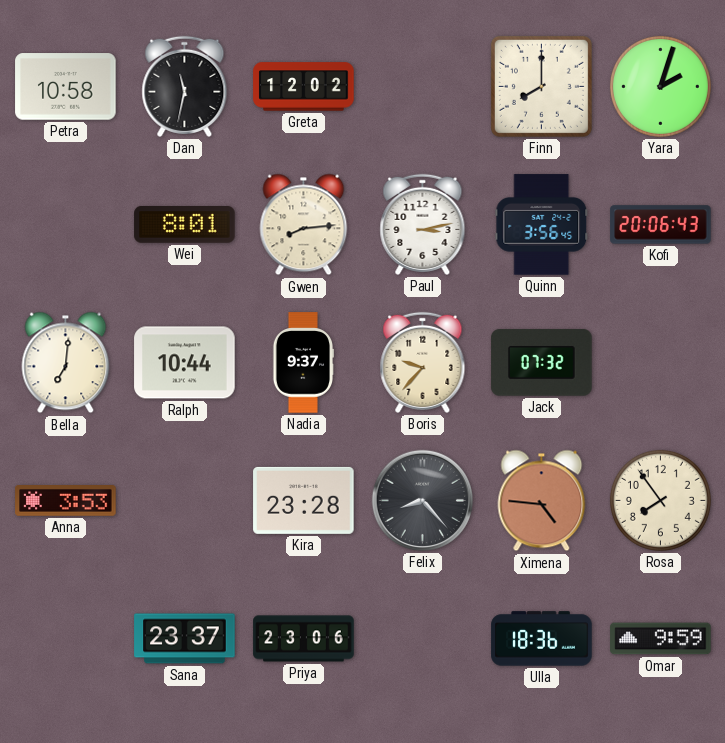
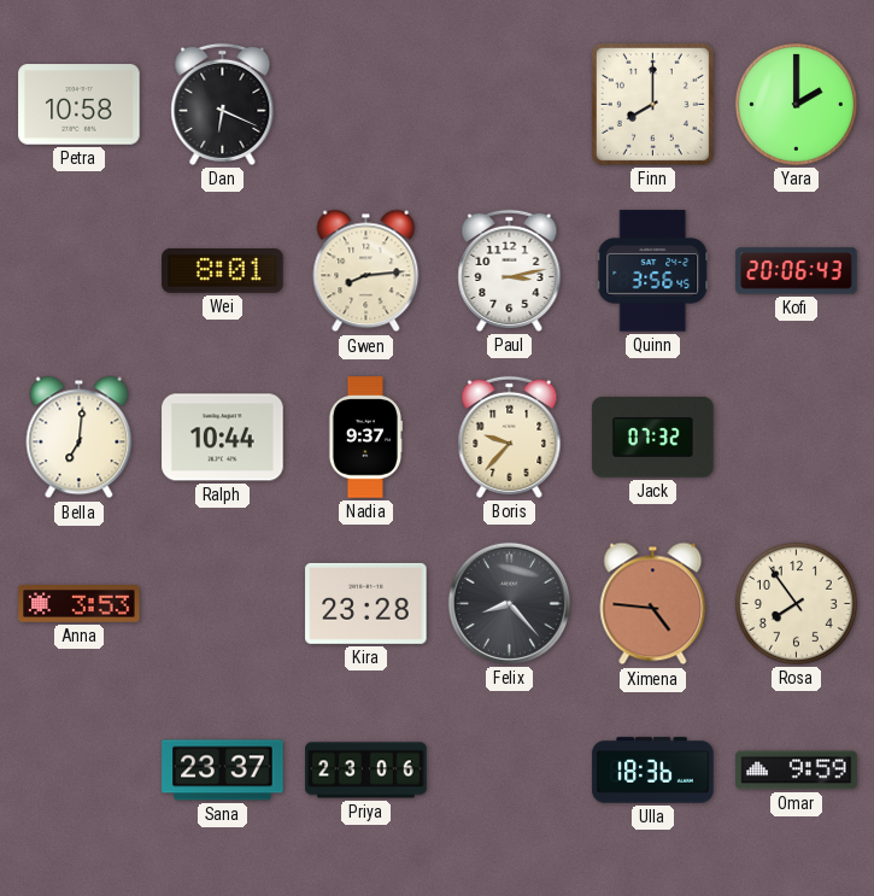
Dan: 11:32 -> 6:19 (223, 104)
Greta: 12:02 -> none (304, 87)
Yara: 2:03 -> 2:00 (796, 104)
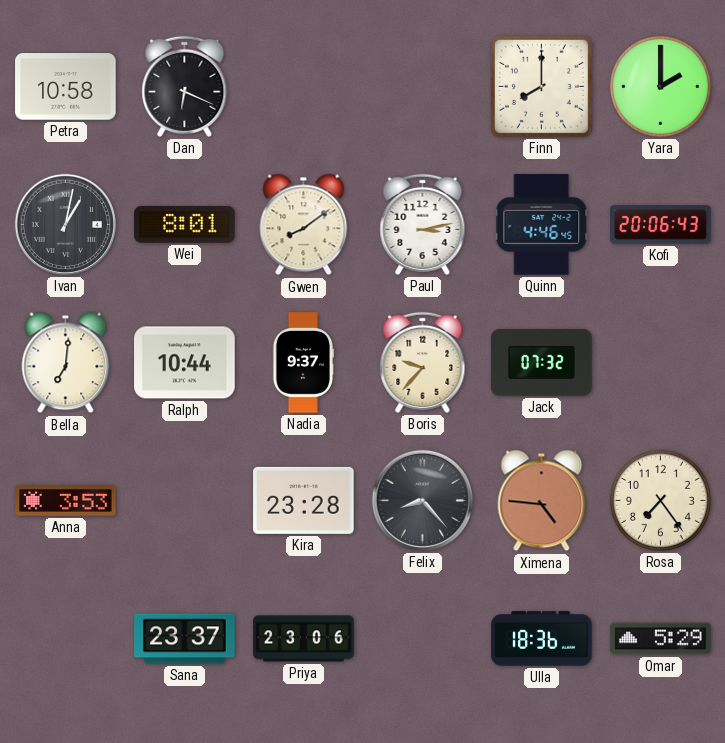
Ivan: none -> 1:02 (65, 224)
Gwen: 8:14 -> 8:09 (304, 225)
Quinn: 3:56 -> 4:46 (542, 225)
Rosa: 7:54 -> 7:24 (660, 500)
Omar: 9:59 -> 5:29 (661, 639)
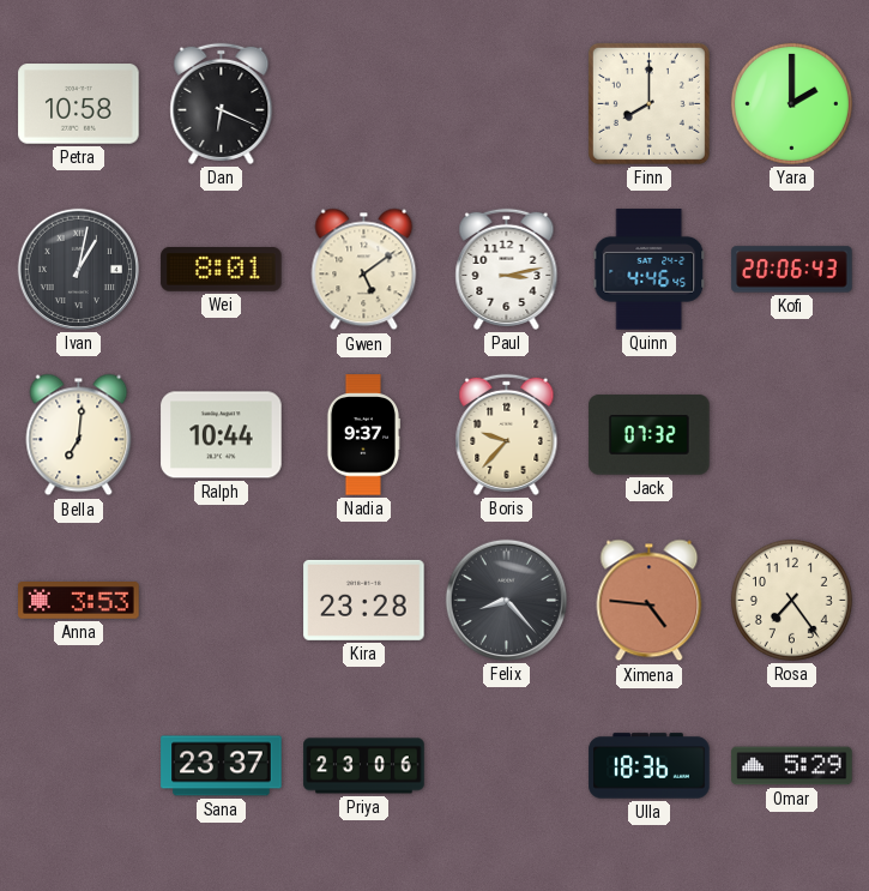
Gwen: 8:09 -> 5:09 (364, 270)
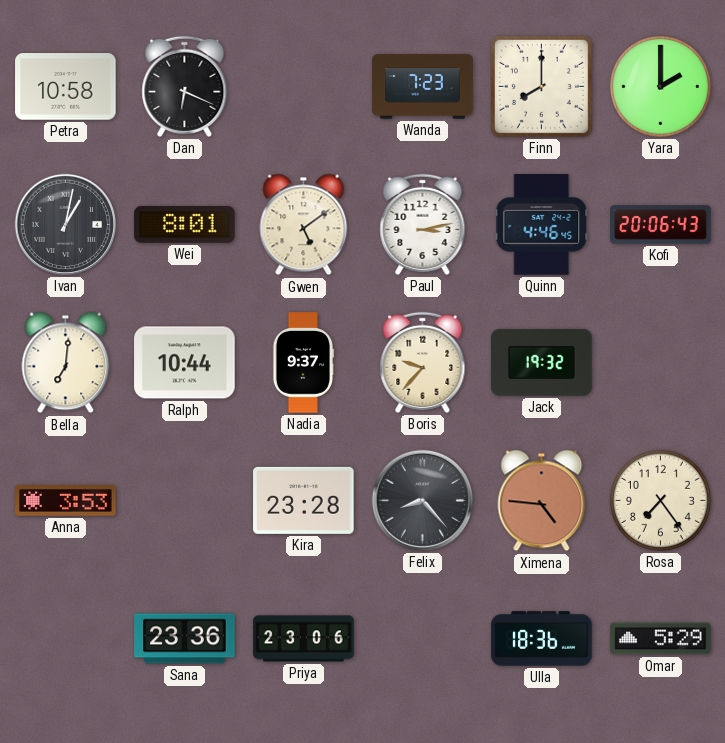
Wanda: none -> 7:23 (423, 87)
Jack: 07:32 -> 19:32 (542, 363)
Sana: 23:37 -> 23:36 (185, 639)
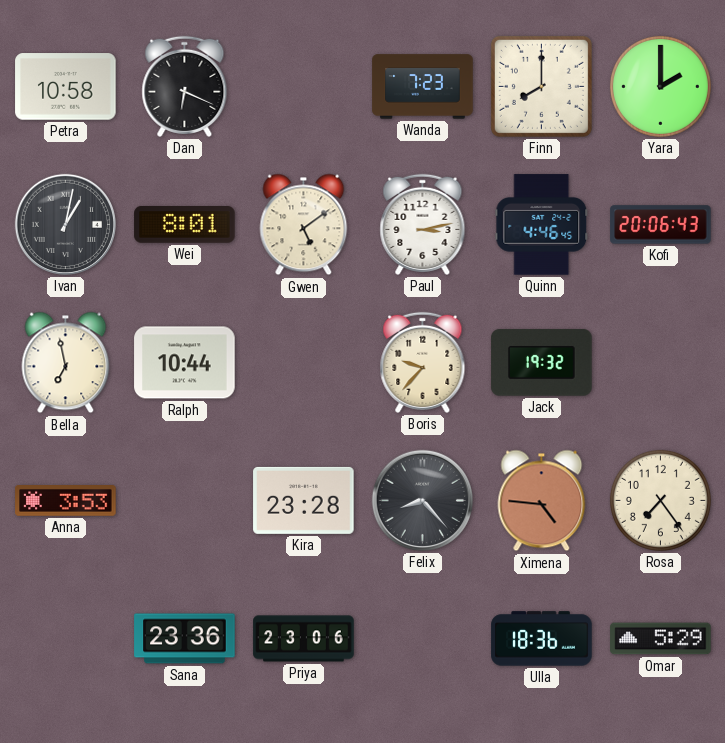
Bella: 7:01 -> 6:58 (66, 363)
Nadia: 9:37 -> none (302, 363)
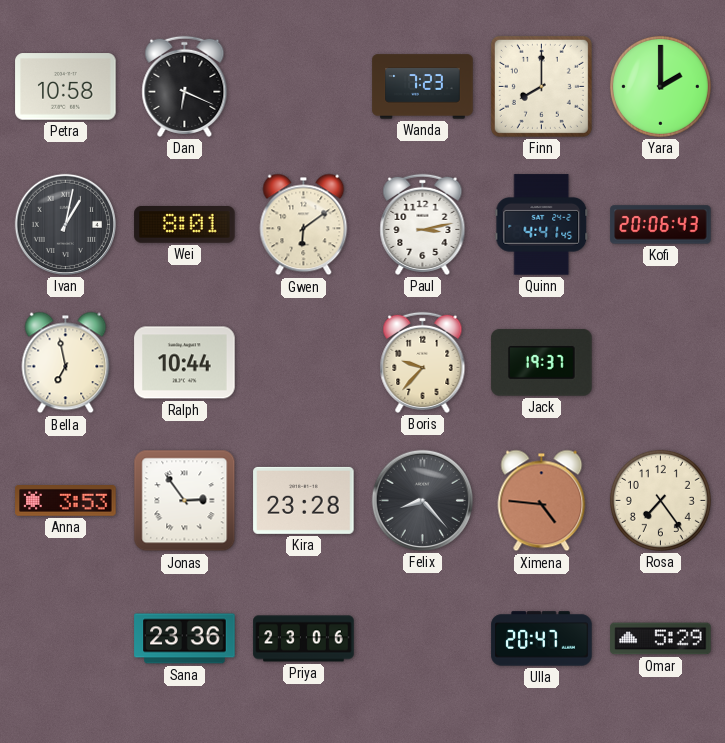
Gwen: 5:09 -> 6:09 (304, 225)
Quinn: 4:46 -> 4:41 (542, 225)
Jack: 19:32 -> 19:37 (542, 363)
Jonas: none -> 2:54 (185, 501)
Ulla: 18:36 -> 20:47 (542, 639)
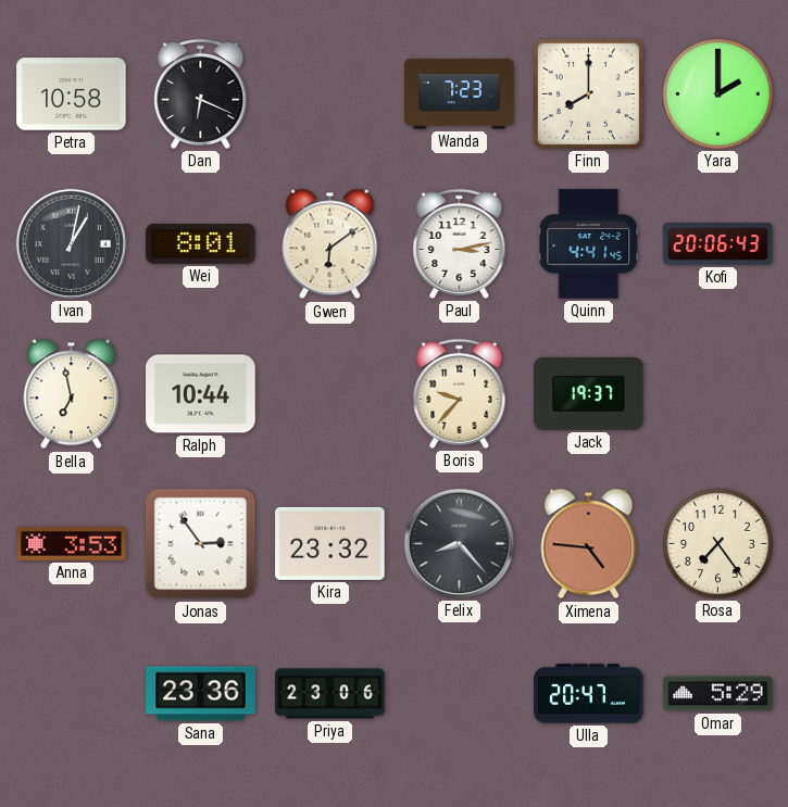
Kira: 23:28 -> 23:32 (330, 543)
